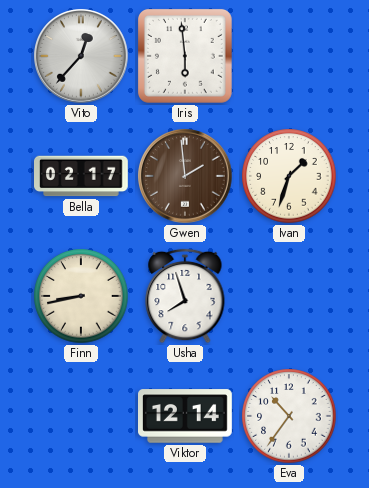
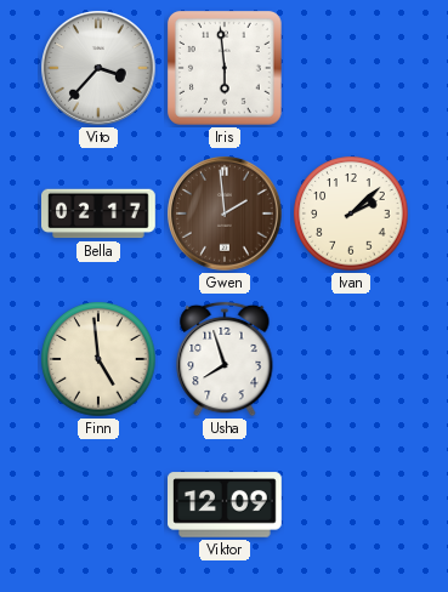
Vito: 12:37 -> 3:37 (98, 68)
Ivan: 1:33 -> 2:08 (351, 214)
Finn: 8:43 -> 4:59 (98, 359)
Viktor: 12:14 -> 12:09 (226, 505)
Eva: 10:36 -> none (289, 416)
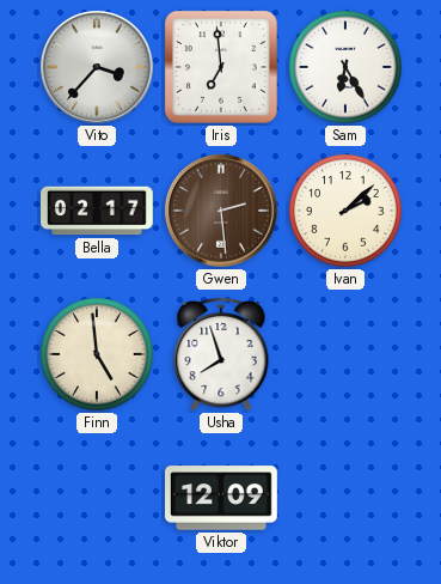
Iris: 5:59 -> 6:59 (221, 67)
Sam: none -> 6:25 (345, 67)
Gwen: 1:59 -> 2:29 (221, 211)
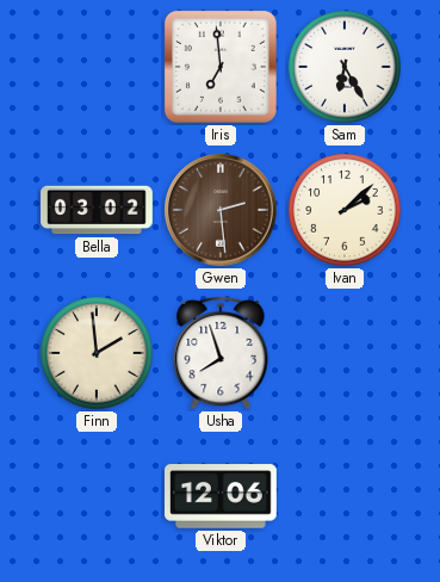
Vito: 3:37 -> none (97, 67)
Bella: 02:17 -> 03:02 (98, 210)
Finn: 4:59 -> 1:59 (97, 353)
Viktor: 12:09 -> 12:06 (222, 496)
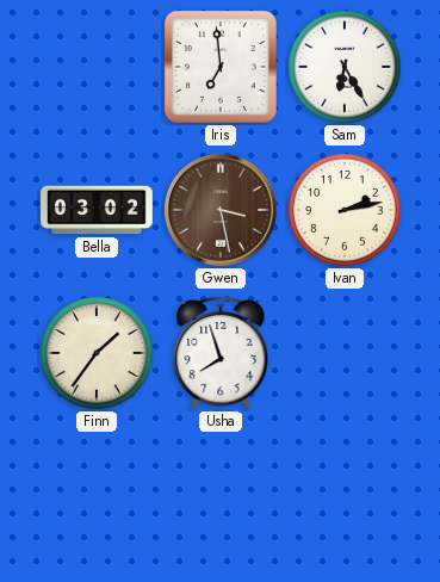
Gwen: 2:29 -> 3:28 (221, 210)
Ivan: 2:08 -> 2:13 (345, 210)
Finn: 1:59 -> 1:36 (97, 353)
Viktor: 12:06 -> none (222, 496)
